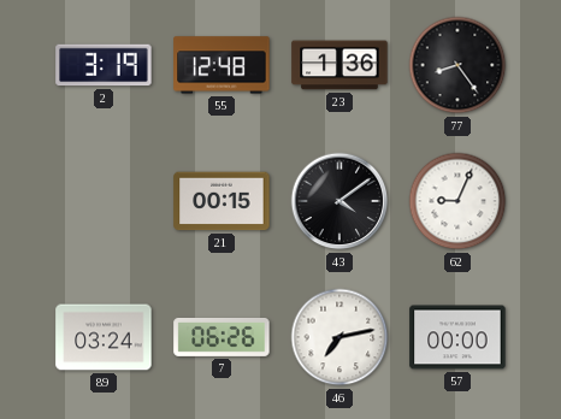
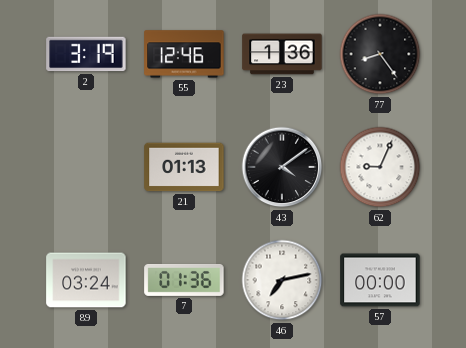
55: 12:48 -> 12:46 (184, 54)
21: 00:15 -> 01:13 (184, 167)
7: 06:26 -> 01:36 (184, 280)
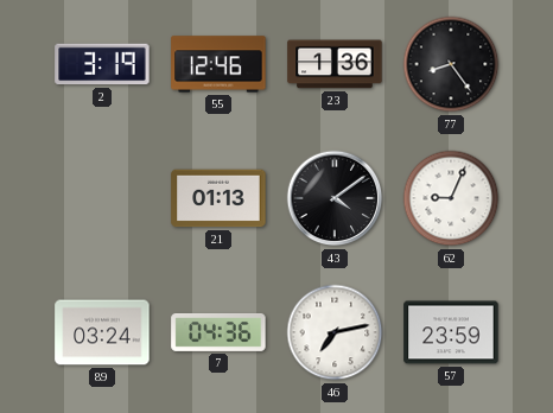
7: 01:36 -> 04:36 (218, 332)
57: 00:00 -> 23:59 (451, 332)
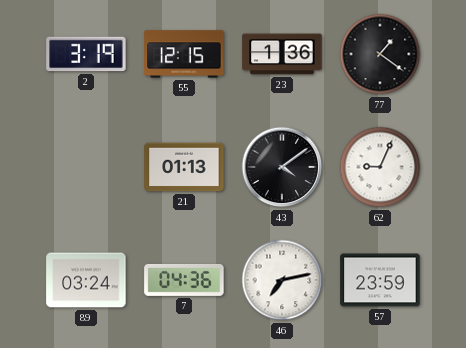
55: 12:46 -> 12:15 (184, 54)
77: 8:24 -> 1:21 (380, 54)
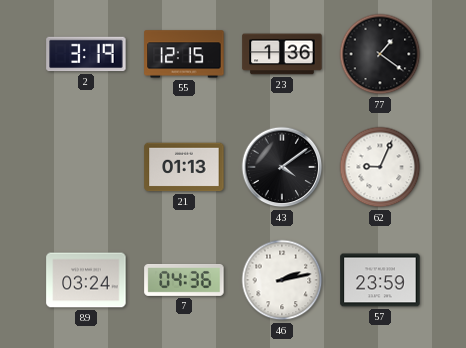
46: 7:13 -> 2:13 (282, 280)
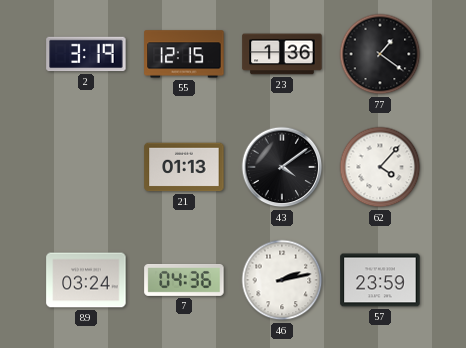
62: 9:04 -> 4:07 (380, 167)
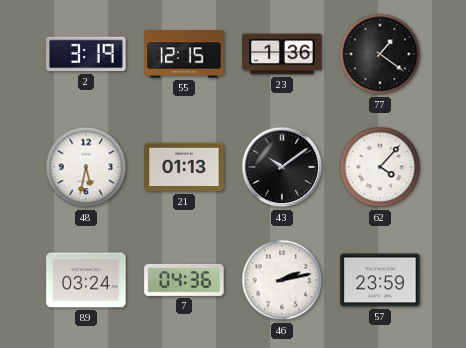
48: none -> 5:32 (86, 167)
43: 4:09 -> 10:09 (282, 167)
